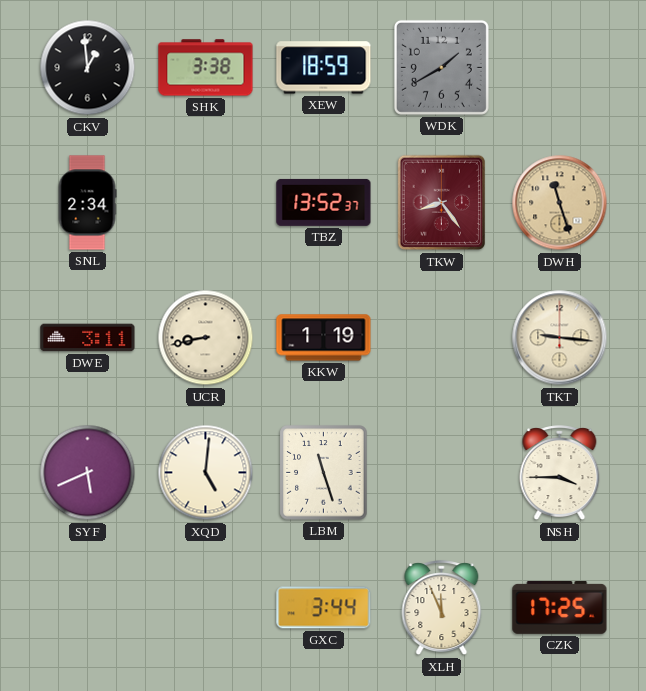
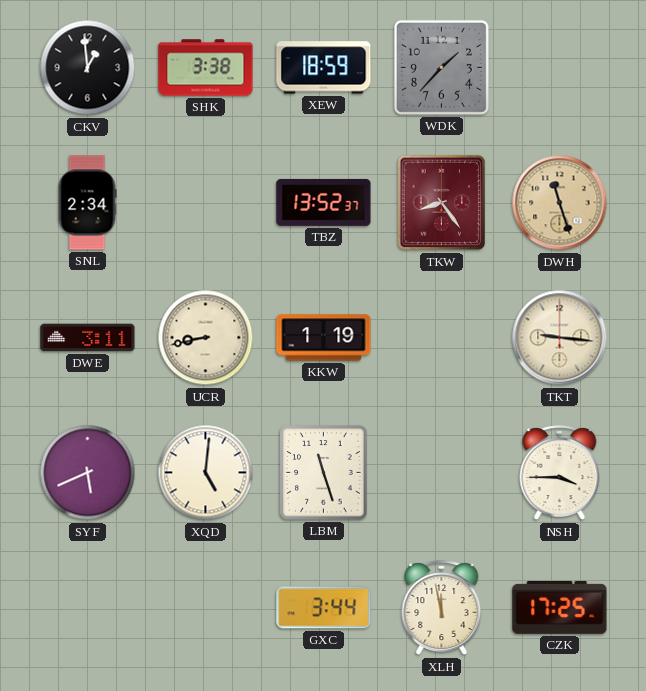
WDK: 1:40 -> 1:37 (441, 67)
XLH: 11:56 -> 11:58 (442, 608)
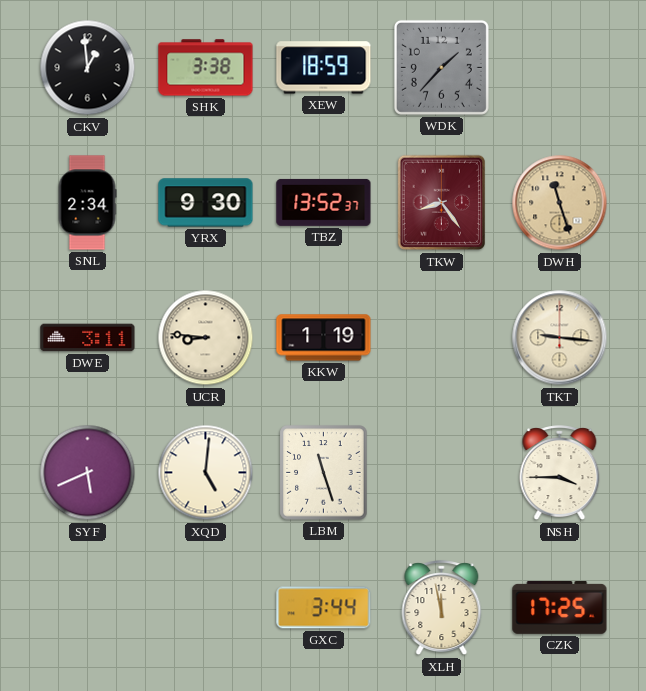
YRX: none -> 9:30 (206, 203)
UCR: 8:43 -> 8:46 (206, 338)
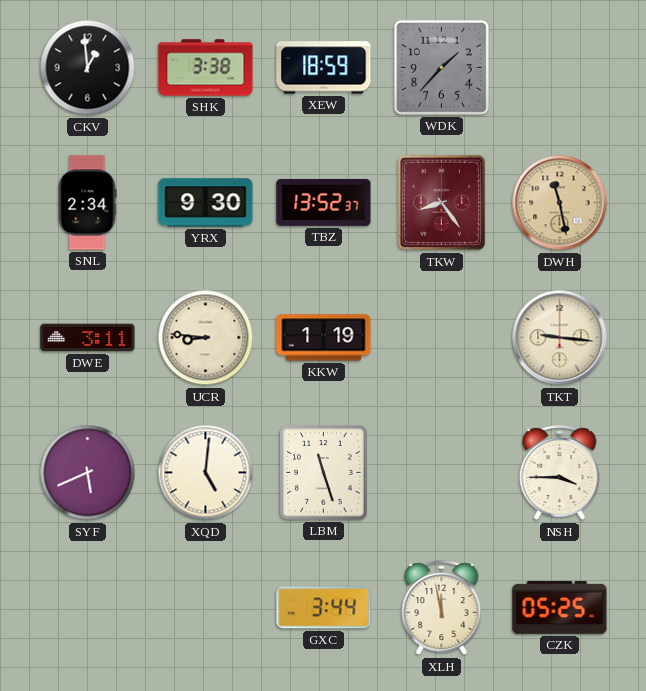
DWH: 11:27 -> 11:28 (560, 203)
CZK: 17:25 -> 05:25 (560, 607)
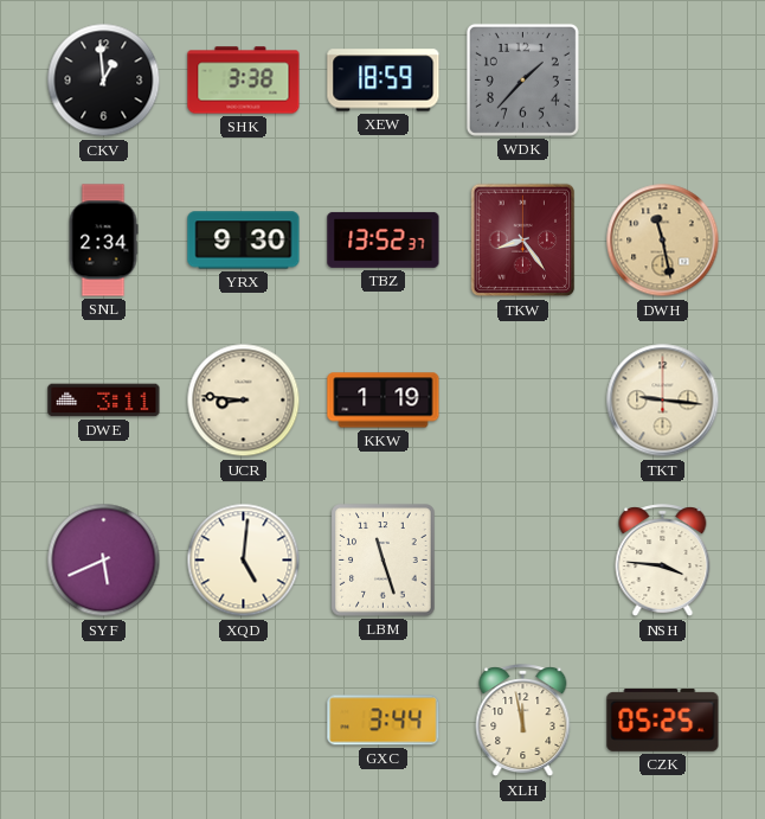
NSH: 3:45 -> 3:46 (663, 561)
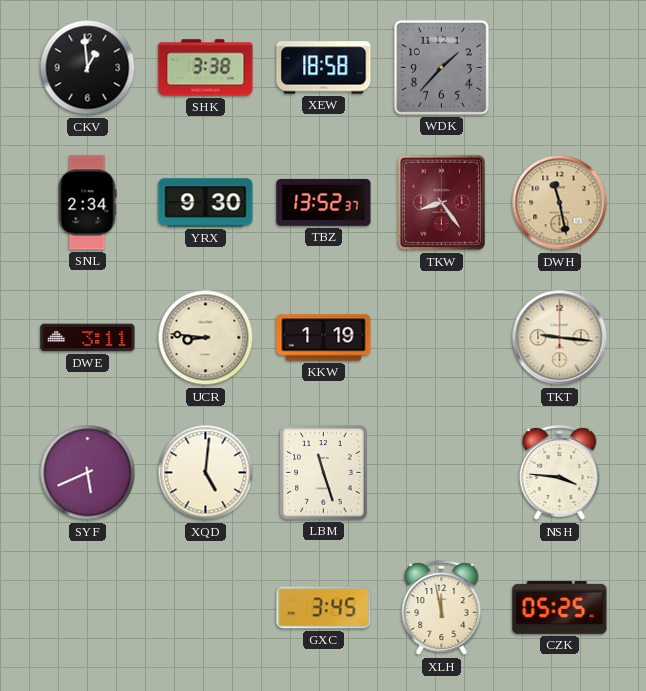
XEW: 18:59 -> 18:58 (324, 68)
GXC: 3:44 -> 3:45 (324, 608)
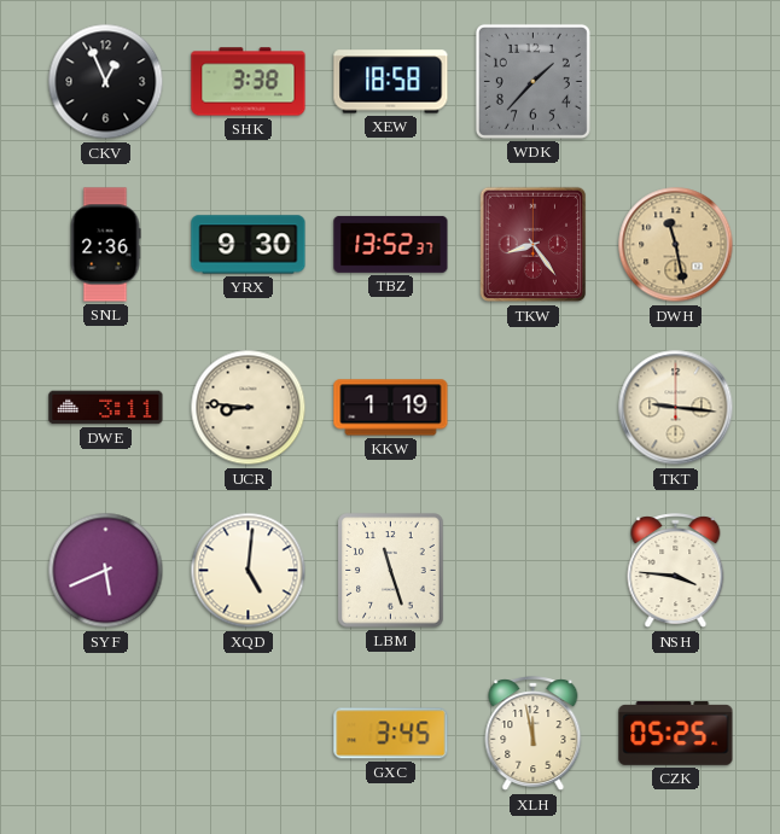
CKV: 12:59 -> 12:56 (106, 82)
SNL: 2:34 -> 2:36 (105, 245)
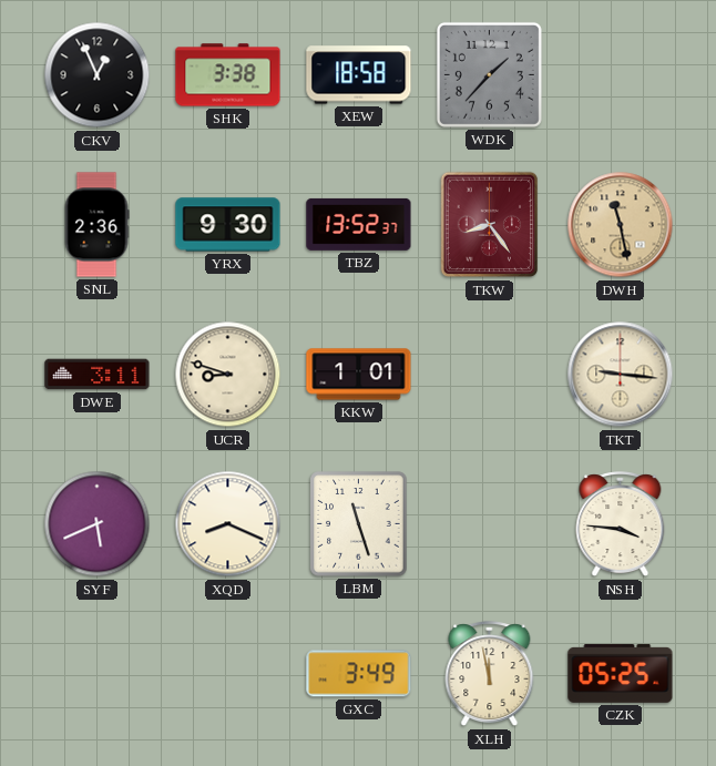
UCR: 8:46 -> 8:48 (228, 375)
KKW: 1:19 -> 1:01 (359, 375)
XQD: 5:01 -> 8:19 (228, 524)
GXC: 3:45 -> 3:49 (359, 674)
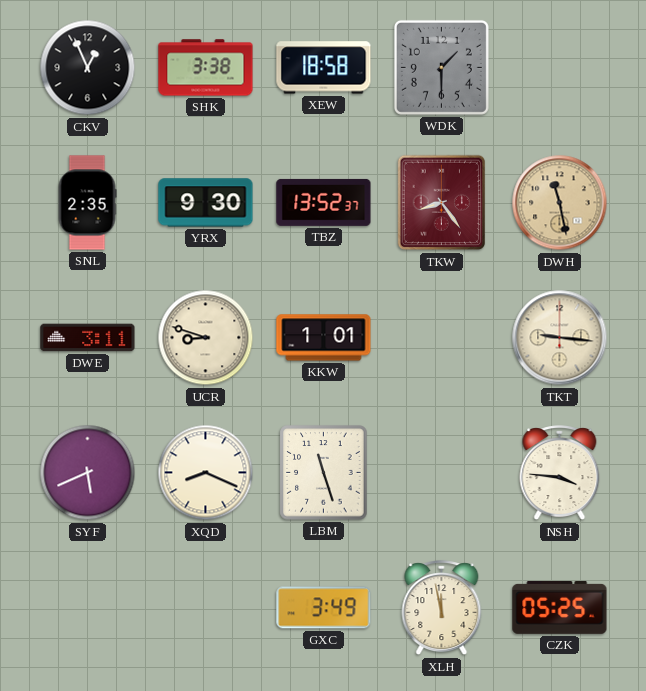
WDK: 1:37 -> 1:30 (441, 67)
SNL: 2:36 -> 2:35 (87, 203)
